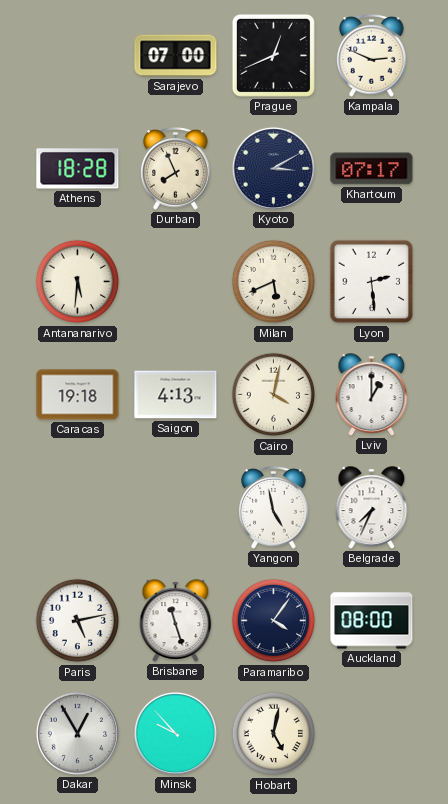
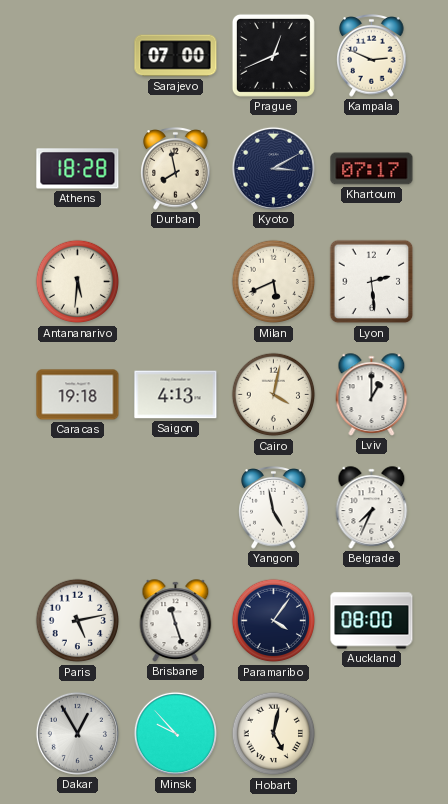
Durban: 7:56 -> 7:58 (176, 169)
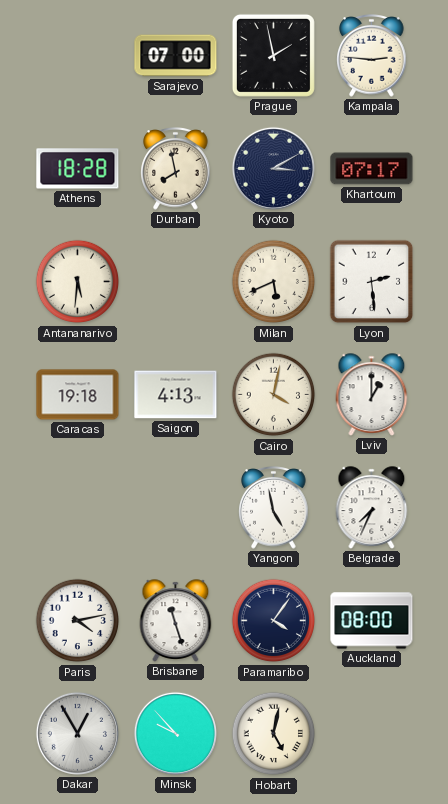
Prague: 12:41 -> 1:58 (273, 55)
Kampala: 2:49 -> 2:46 (372, 56)
Paris: 5:13 -> 4:13 (78, 621)
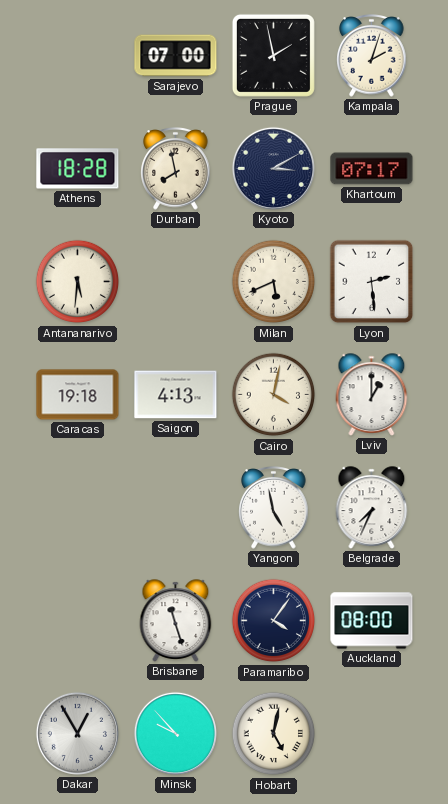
Kampala: 2:46 -> 2:03 (372, 56)
Paris: 4:13 -> none (78, 621)
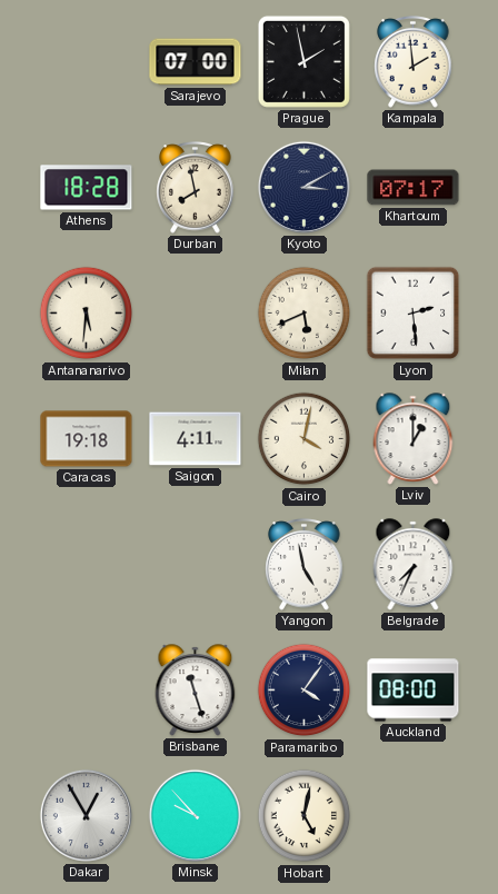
Kampala: 2:03 -> 1:59 (414, 62)
Saigon: 4:13 -> 4:11 (196, 439)
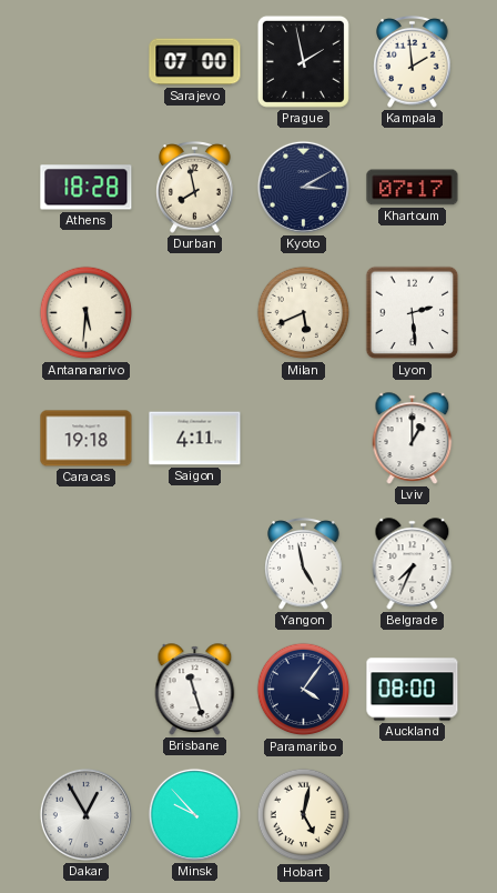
Cairo: 4:02 -> none (305, 439)
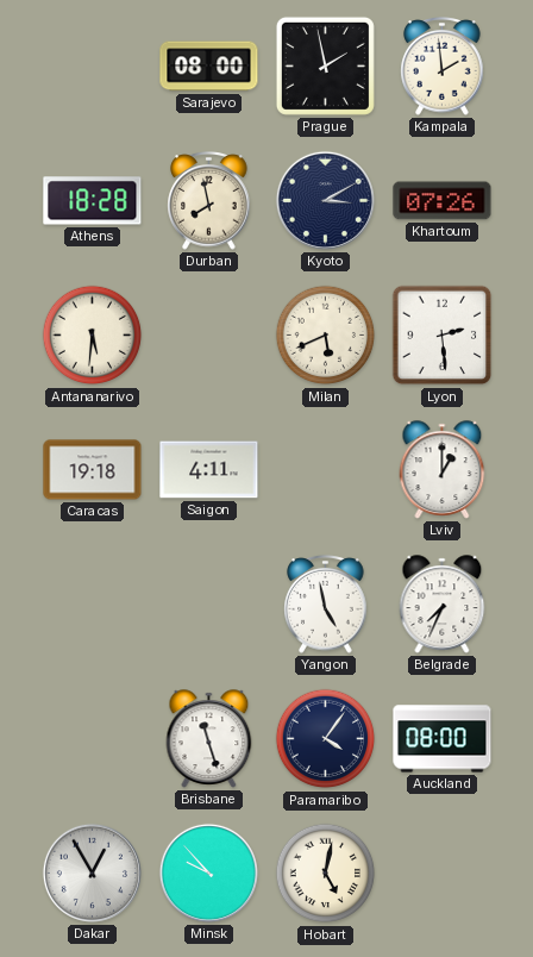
Sarajevo: 07:00 -> 08:00 (209, 67)
Khartoum: 07:17 -> 07:26 (443, 201)
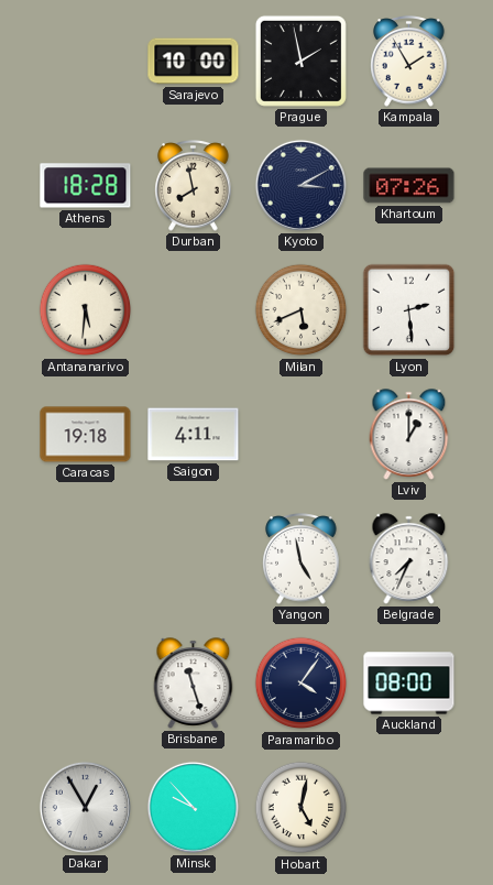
Sarajevo: 08:00 -> 10:00 (194, 62)
Kampala: 1:59 -> 1:55 (409, 62)
